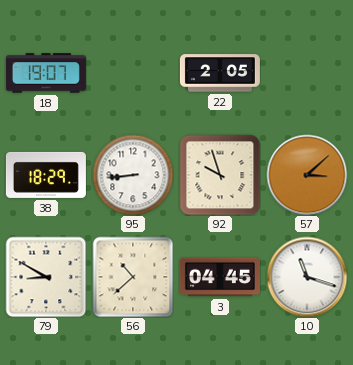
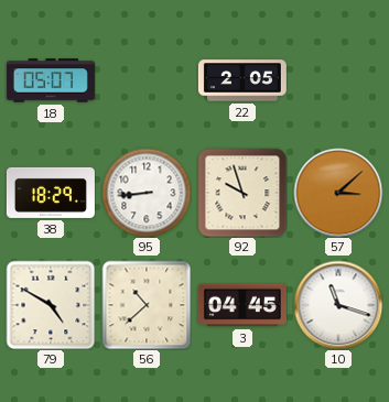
18: 19:07 -> 05:07 (51, 80)
79: 8:50 -> 4:50 (51, 305)
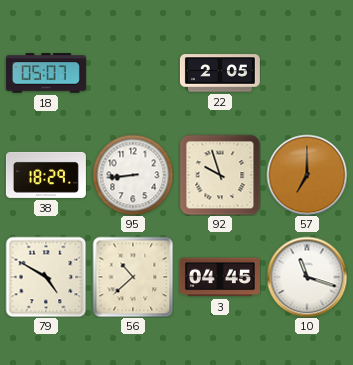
57: 3:08 -> 7:00 (307, 175)
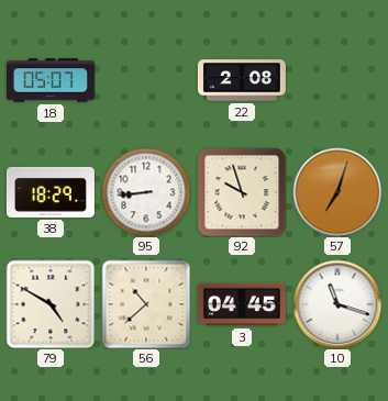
22: 2:05 -> 2:08 (242, 80)
57: 7:00 -> 7:03 (337, 192)
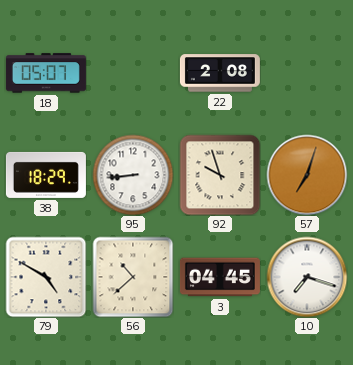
10: 11:18 -> 7:18 (307, 277)
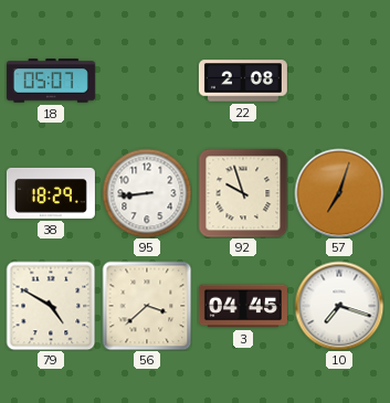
56: 10:38 -> 3:38 (147, 306)
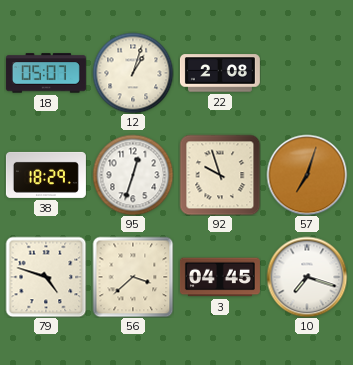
12: none -> 1:03 (133, 73)
95: 8:44 -> 12:33 (133, 175)
79: 4:50 -> 4:48 (46, 277)
